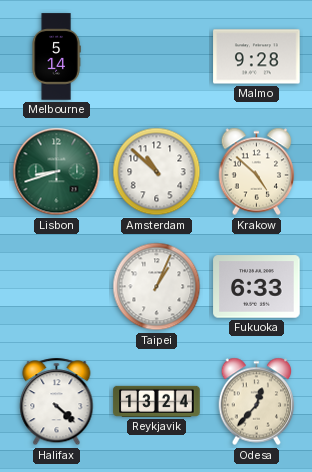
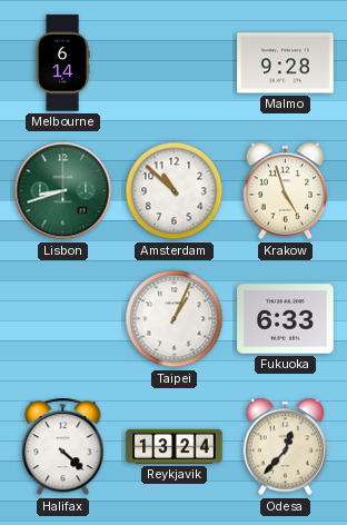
Melbourne: 5:14 -> 6:14 (62, 63)
Krakow: 4:52 -> 4:57 (286, 191)
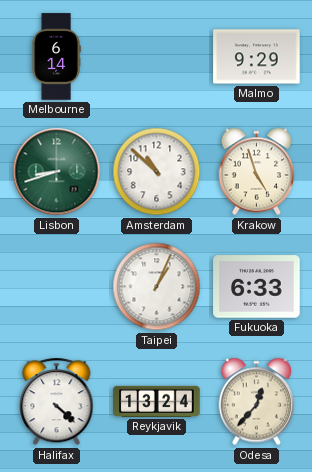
Malmo: 9:28 -> 9:29 (257, 57)
